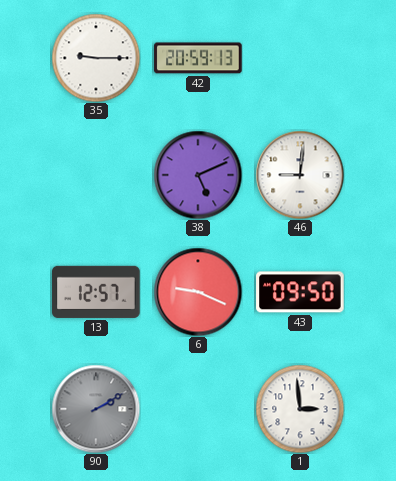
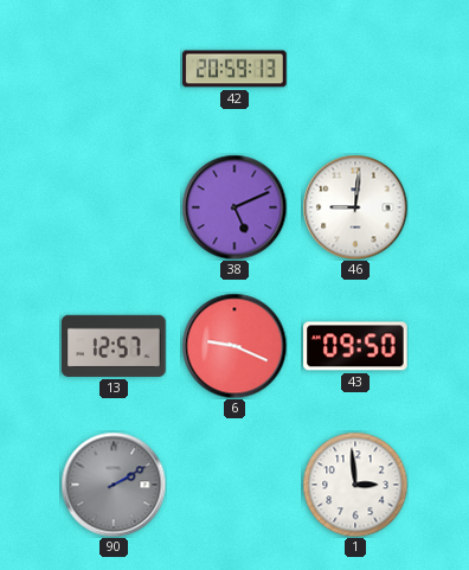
35: 9:15 -> none (96, 58)
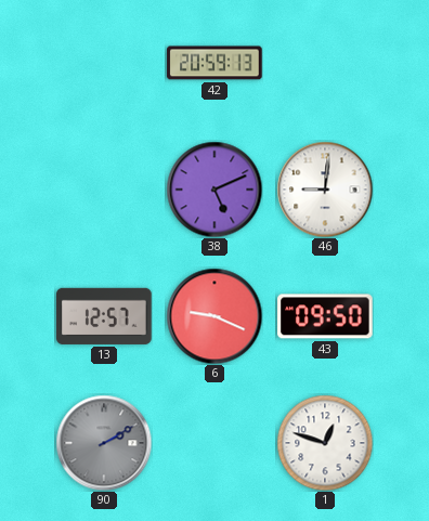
1: 2:59 -> 12:48 (325, 443)
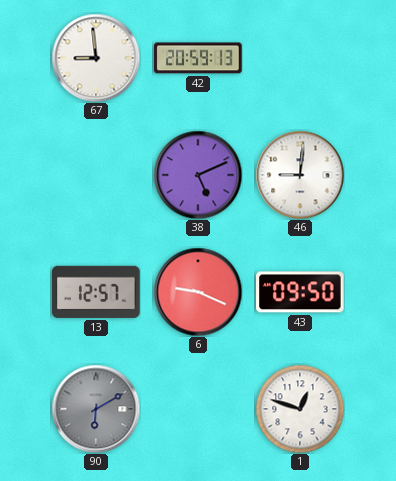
67: none -> 8:59 (96, 58)
90: 2:10 -> 6:10 (96, 409)
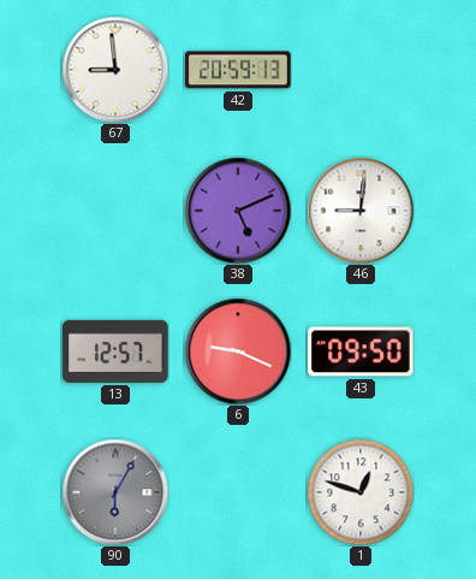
90: 6:10 -> 6:05 (115, 492)
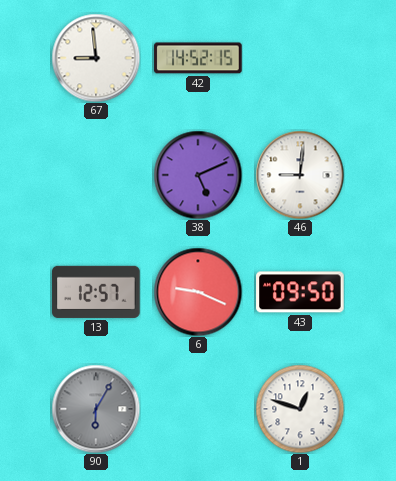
42: 20:59 -> 14:52 (198, 58)
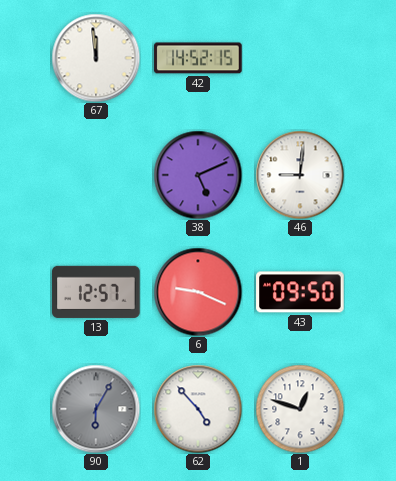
67: 8:59 -> 11:59 (96, 58)
62: none -> 4:53 (198, 409)
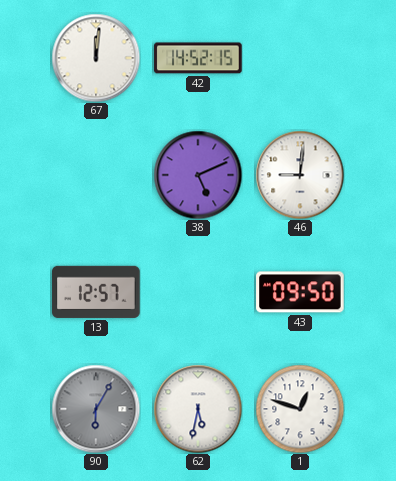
67: 11:59 -> 12:01 (96, 58)
6: 9:19 -> none (198, 292)
62: 4:53 -> 5:32 (198, 409)
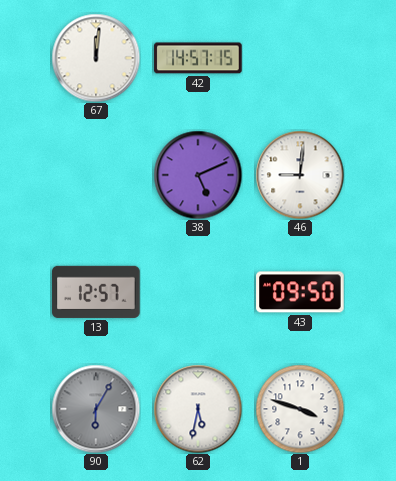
42: 14:52 -> 14:57 (198, 58)
1: 12:48 -> 3:48 (300, 409)
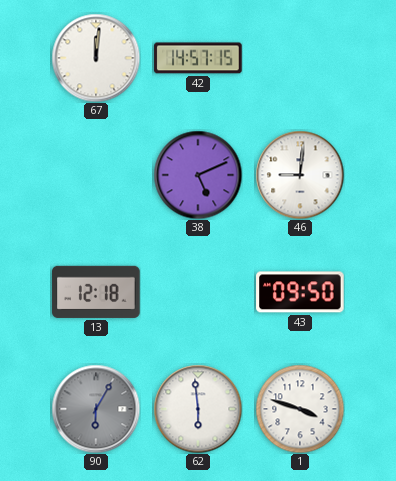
13: 12:57 -> 12:18 (96, 292)
62: 5:32 -> 5:59 (198, 409)
